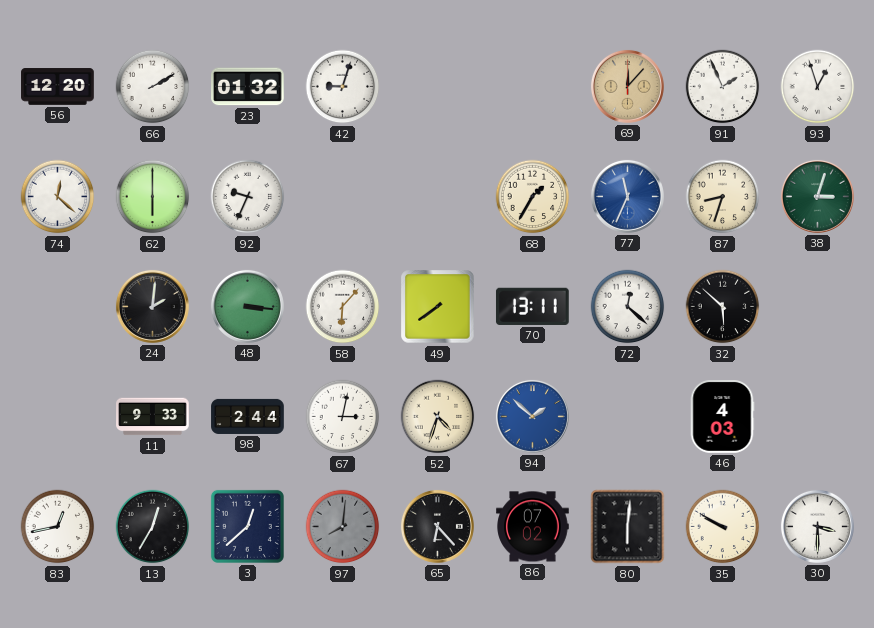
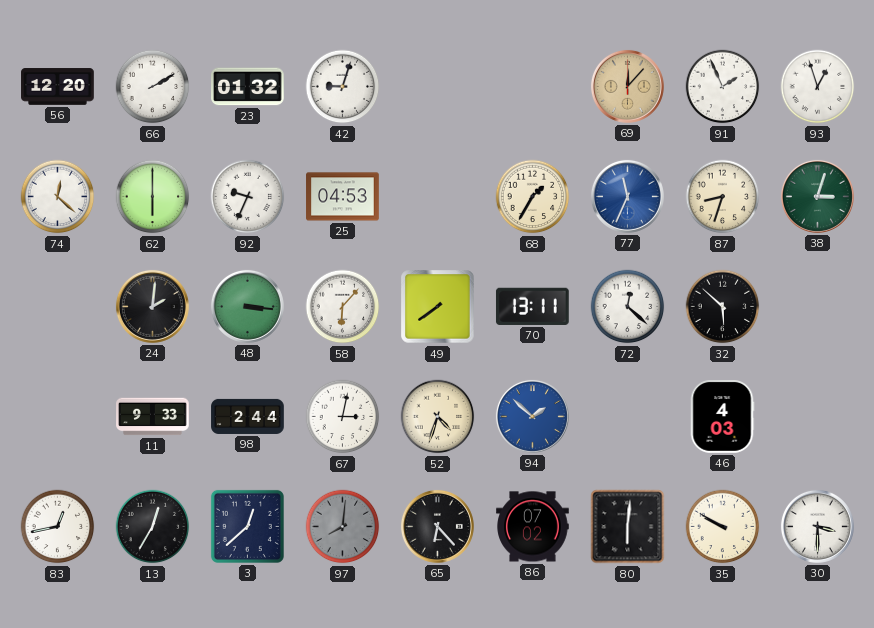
25: none -> 04:53 (343, 197)
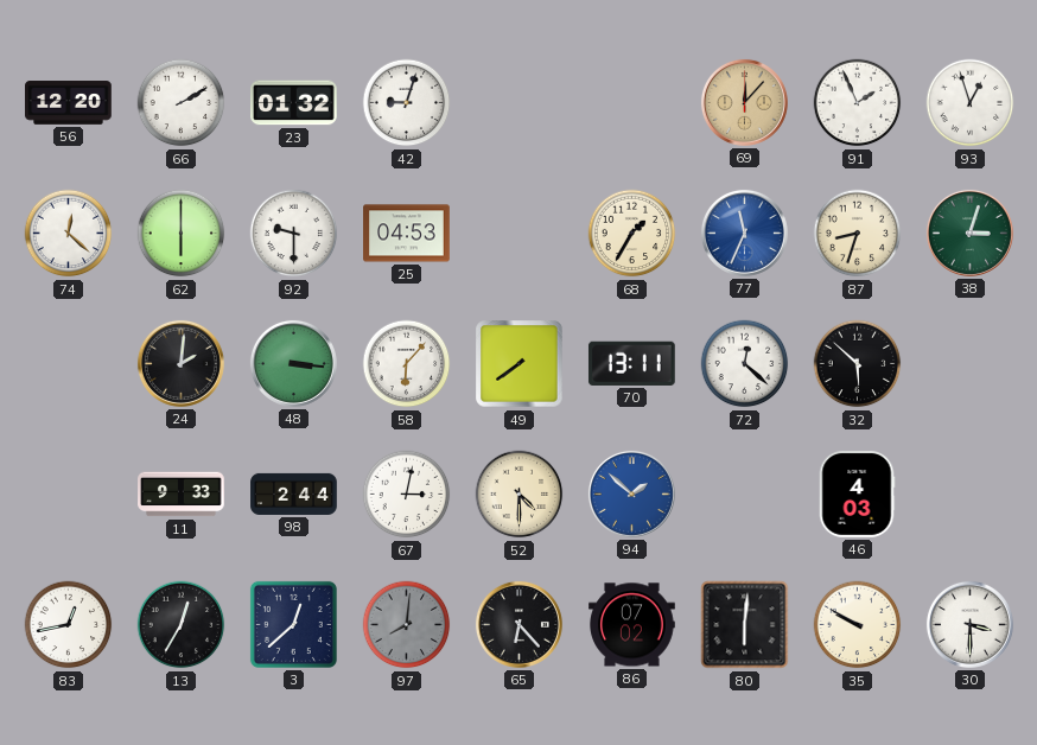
92: 9:34 -> 9:30 (294, 234)
52: 4:33 -> 4:30 (520, 495)
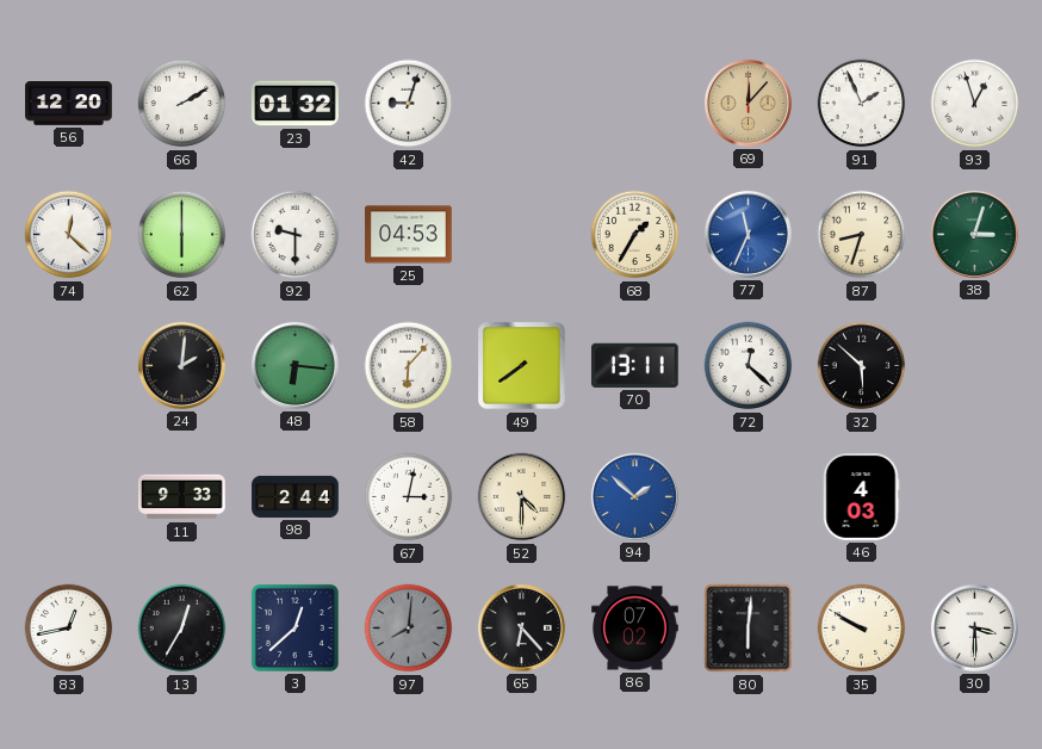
48: 3:16 -> 6:16 (294, 365)
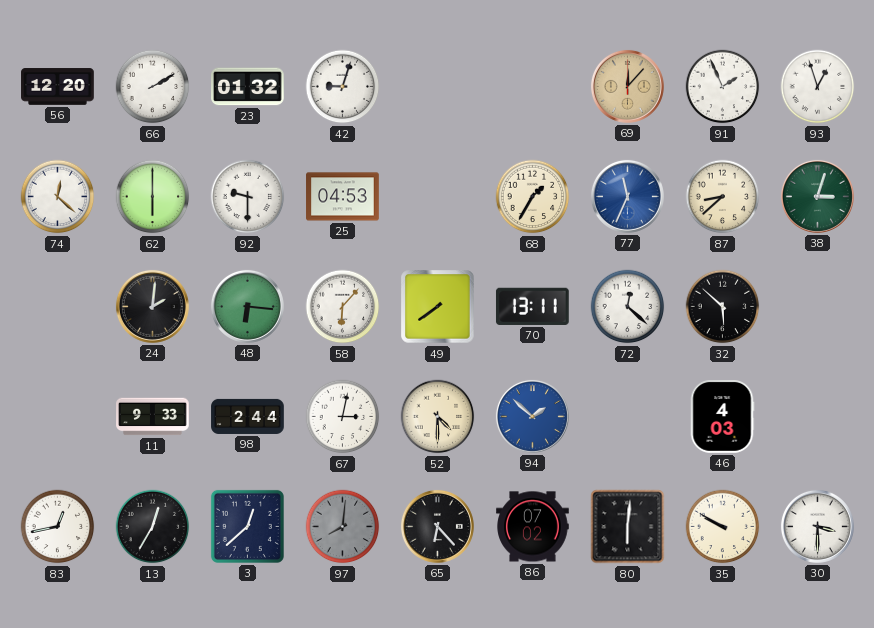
87: 8:33 -> 8:38 (723, 197)
